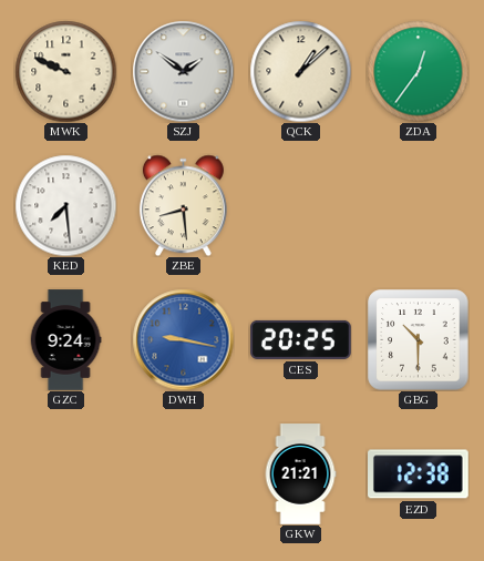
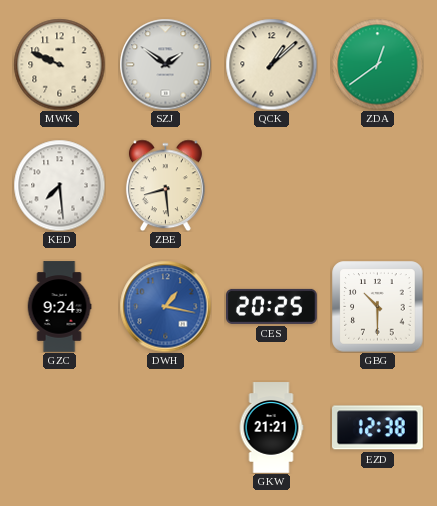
ZDA: 12:36 -> 12:39 (377, 64)
DWH: 9:17 -> 1:17 (165, 306)
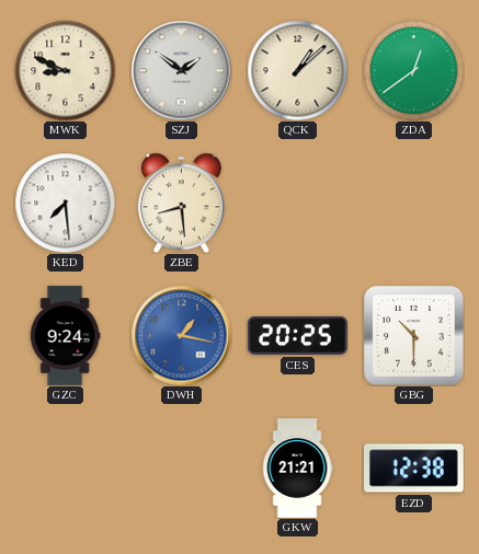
MWK: 9:49 -> 8:49 (65, 70)
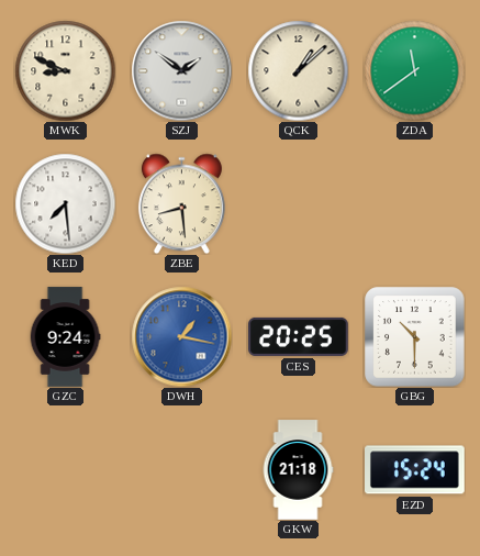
ZDA: 12:39 -> 11:39 (414, 70)
GKW: 21:21 -> 21:18 (298, 470)
EZD: 12:38 -> 15:24 (415, 470)
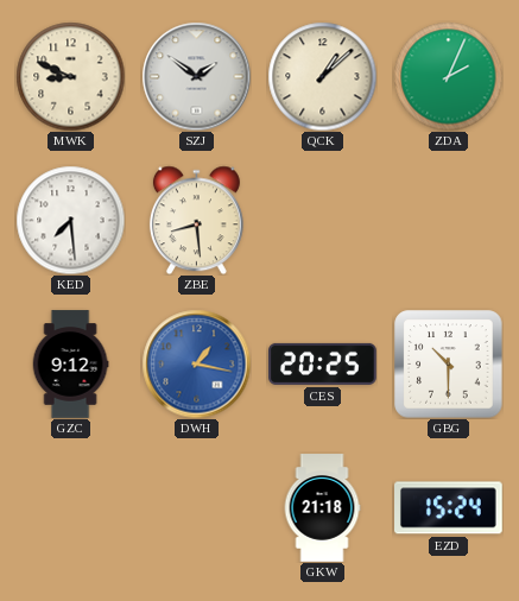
ZDA: 11:39 -> 2:04 (448, 76)
GZC: 9:24 -> 9:12 (70, 365)
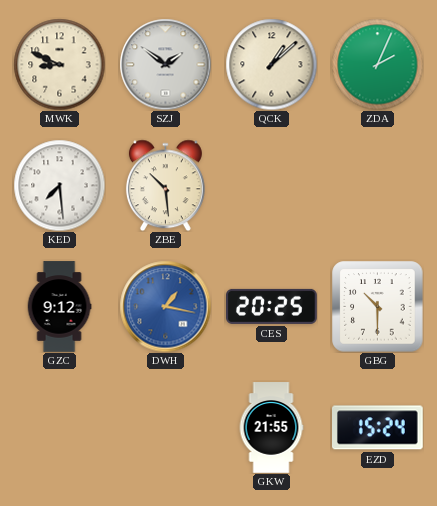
ZBE: 8:29 -> 10:29 (165, 185)
GKW: 21:18 -> 21:55 (271, 428)
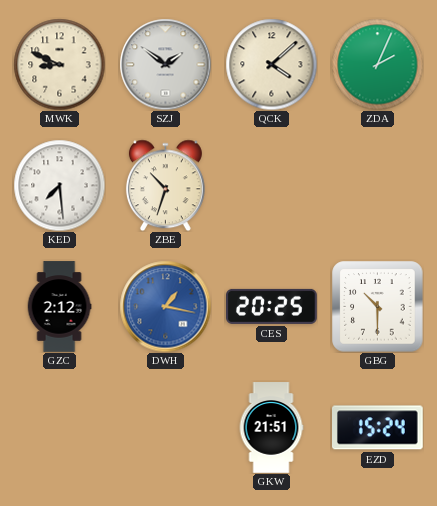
QCK: 1:08 -> 4:08 (271, 64)
ZBE: 10:29 -> 10:33 (165, 185)
GZC: 9:12 -> 2:12 (59, 307)
GKW: 21:55 -> 21:51 (271, 428)
